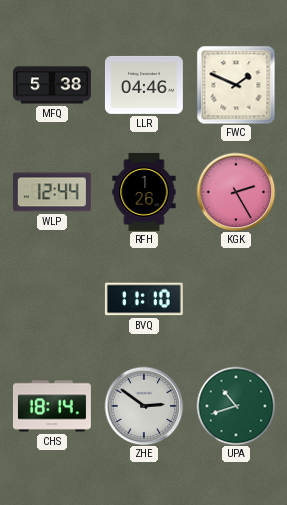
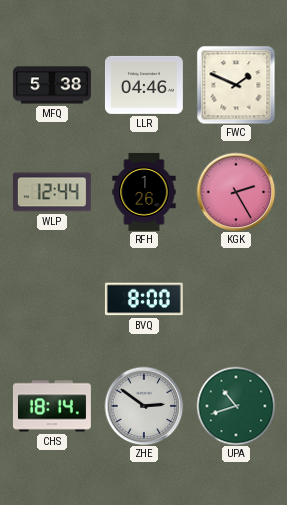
BVQ: 11:10 -> 8:00 (144, 299)
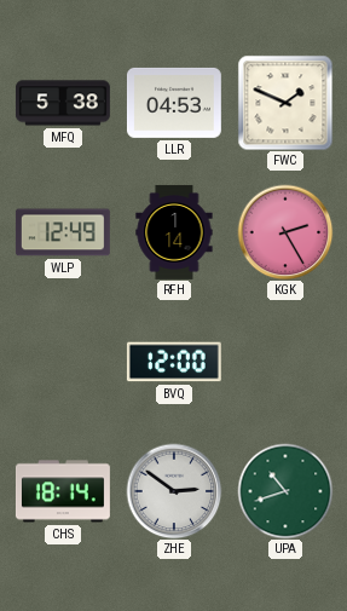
LLR: 04:46 -> 04:53 (174, 103)
WLP: 12:44 -> 12:49 (63, 232)
RFH: 1:26 -> 1:14 (174, 232)
BVQ: 8:00 -> 12:00 (174, 362)
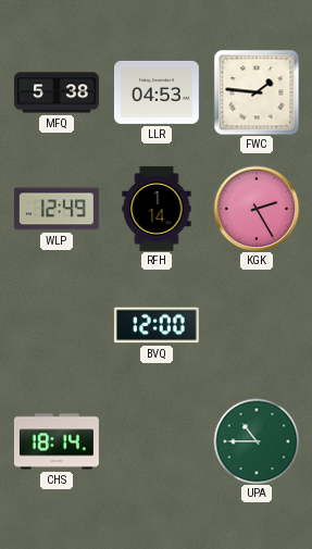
FWC: 1:49 -> 1:46 (257, 92)
ZHE: 2:51 -> none (174, 491)
UPA: 10:42 -> 10:45 (257, 441)
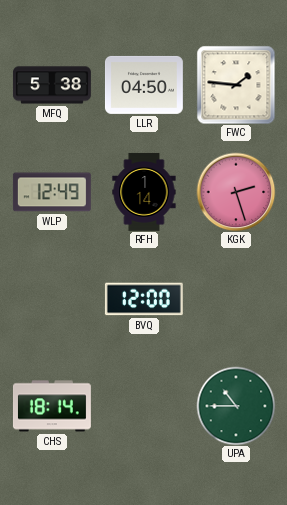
LLR: 04:53 -> 04:50 (144, 85)
KGK: 2:25 -> 2:27 (236, 192)
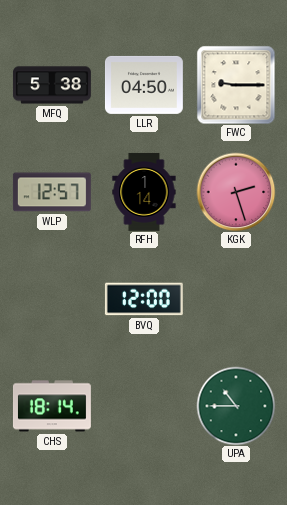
FWC: 1:46 -> 9:15 (236, 85)
WLP: 12:49 -> 12:57 (52, 192)
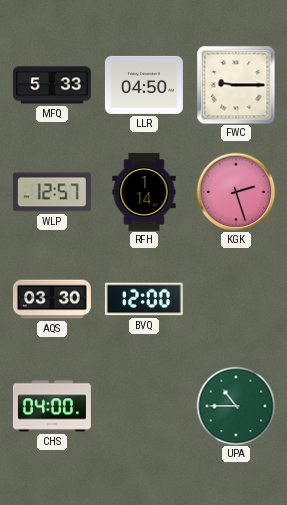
MFQ: 5:38 -> 5:33 (52, 85)
AQS: none -> 03:30 (52, 299)
CHS: 18:14 -> 04:00 (52, 406)
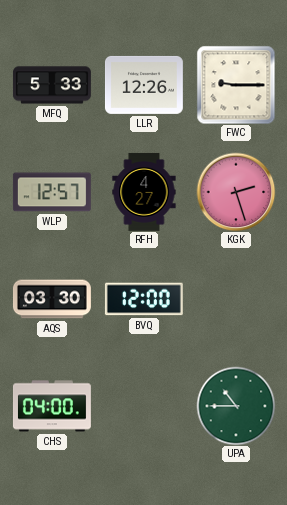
LLR: 04:50 -> 12:26 (144, 85)
RFH: 1:14 -> 4:27 (144, 192)
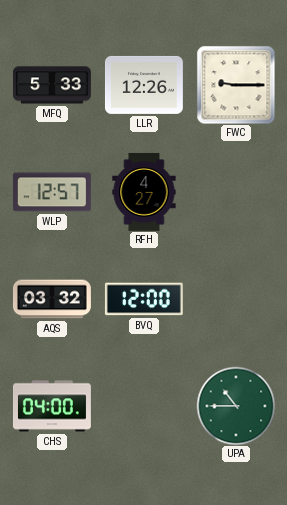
KGK: 2:27 -> none (236, 192)
AQS: 03:30 -> 03:32 (52, 299)
